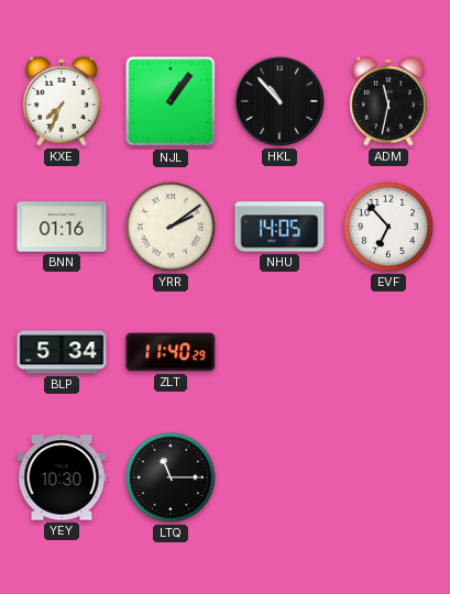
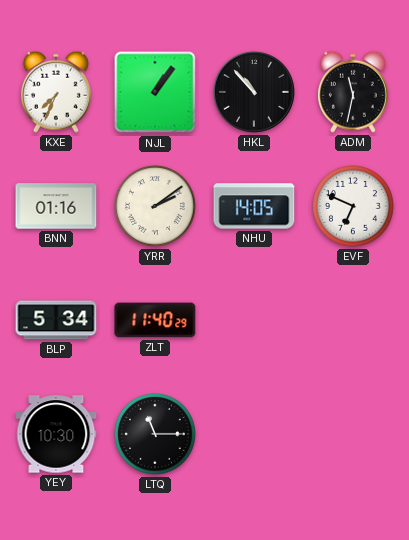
EVF: 6:53 -> 6:49 (354, 207)
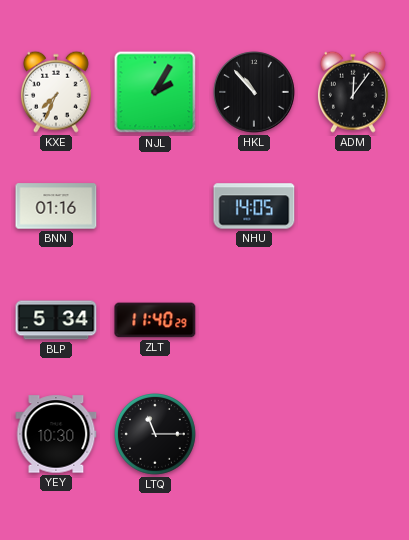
NJL: 1:06 -> 2:05 (155, 92)
ADM: 11:32 -> 12:06 (353, 92)
YRR: 2:09 -> none (156, 207)
EVF: 6:49 -> none (354, 207)
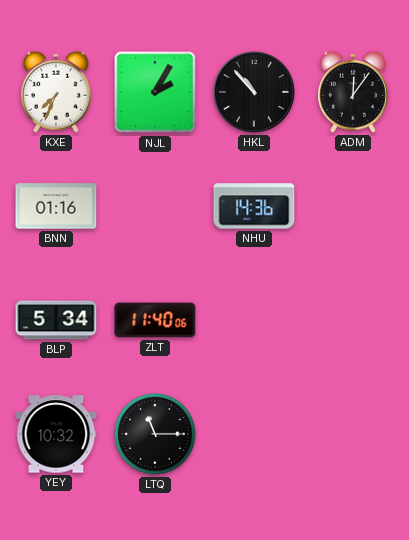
NHU: 14:05 -> 14:36 (254, 206)
ZLT: 11:40:29 -> 11:40:06 (155, 320)
YEY: 10:30 -> 10:32 (56, 434)
